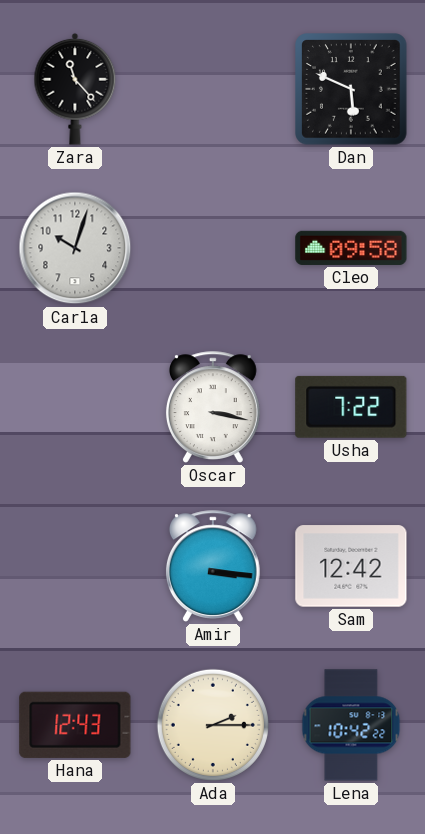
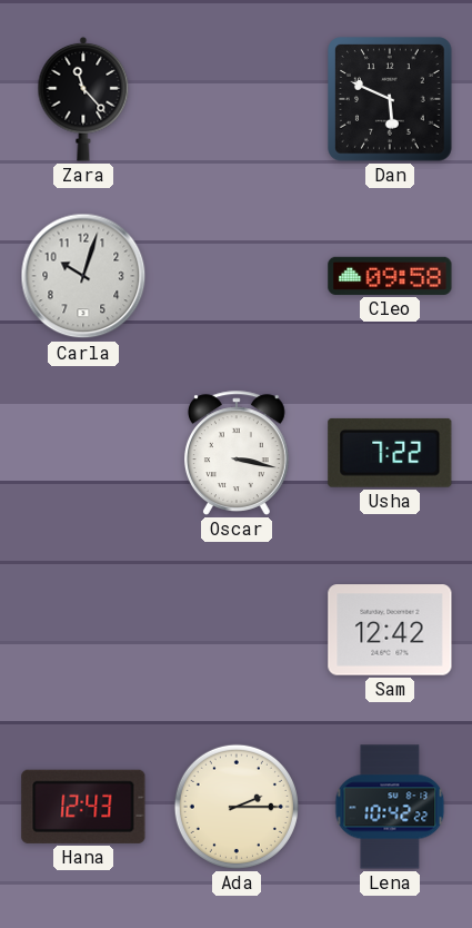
Amir: 3:16 -> none (213, 566)
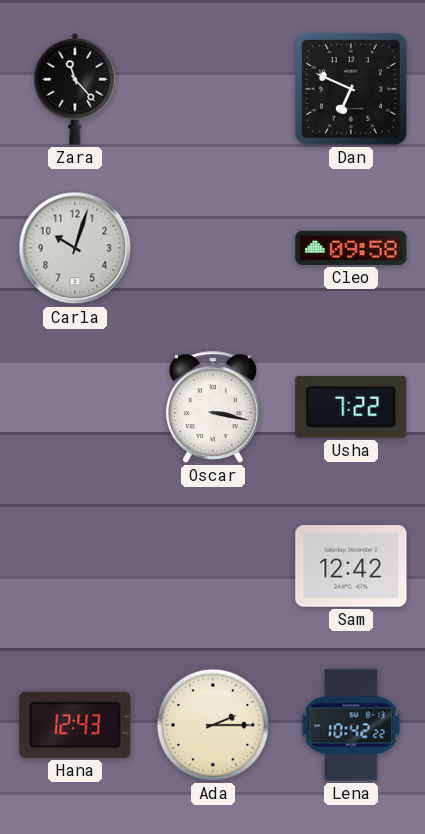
Dan: 5:49 -> 6:49 (351, 89)
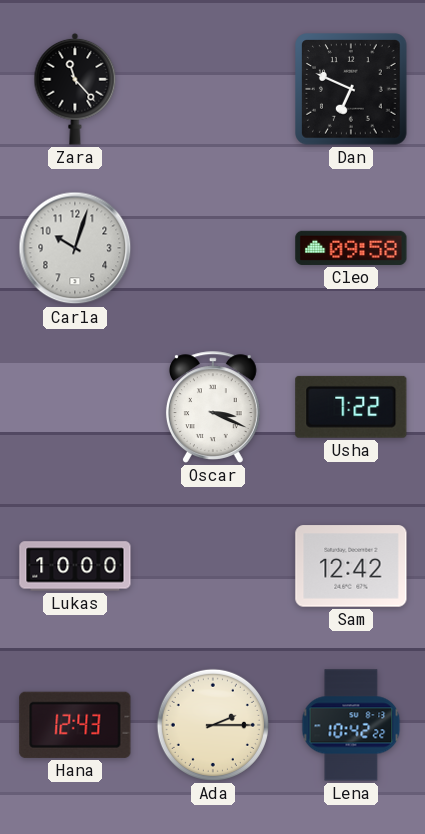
Oscar: 3:17 -> 3:19 (213, 407)
Lukas: none -> 10:00 (75, 566)
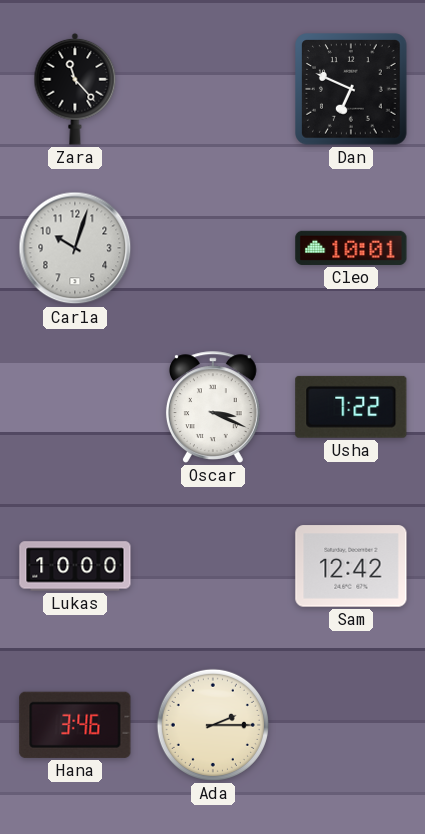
Cleo: 09:58 -> 10:01 (351, 248)
Hana: 12:43 -> 3:46 (75, 725)
Lena: 10:42 -> none (351, 725)
